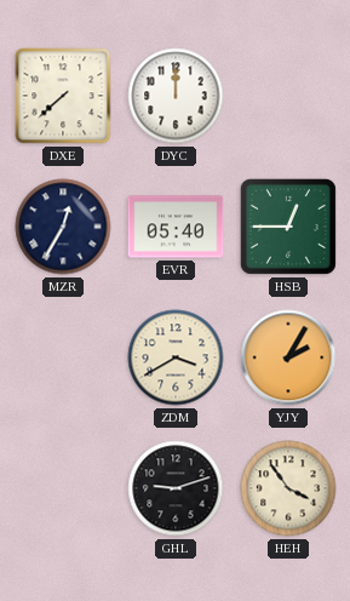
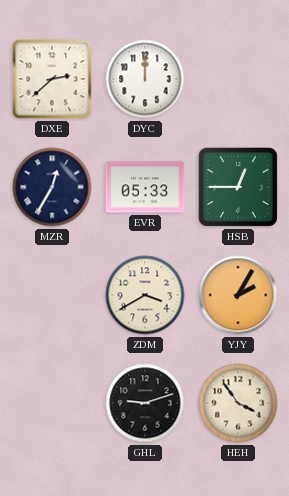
DXE: 7:38 -> 2:38 (52, 79)
EVR: 05:40 -> 05:33 (145, 187)
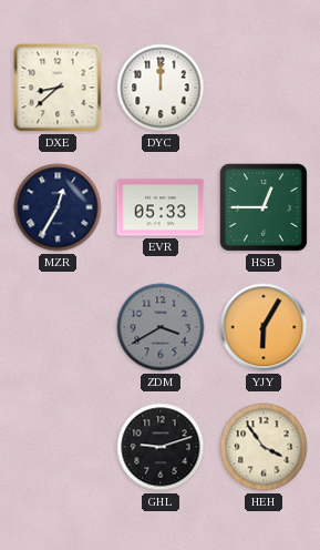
DXE: 2:38 -> 8:38 (58, 88)
ZDM dial: cream -> grey (161, 327)
YJY: 2:05 -> 6:05 (264, 327)
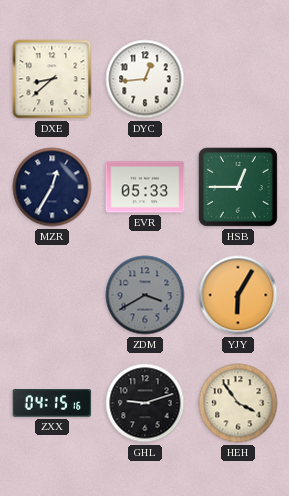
DYC: 12:00 -> 12:44 (145, 79)
ZXX: none -> 04:15 (52, 403)
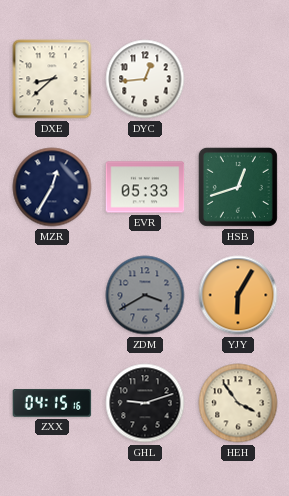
HSB: 12:45 -> 12:42 (238, 187)
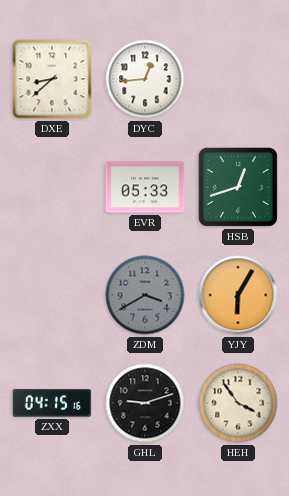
MZR: 12:35 -> none (52, 187)
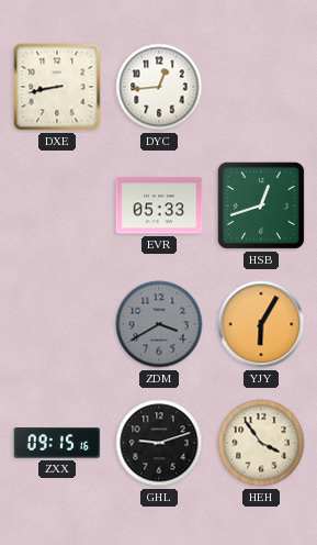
DXE: 8:38 -> 8:43 (57, 87)
ZXX: 04:15 -> 09:15 (57, 443)
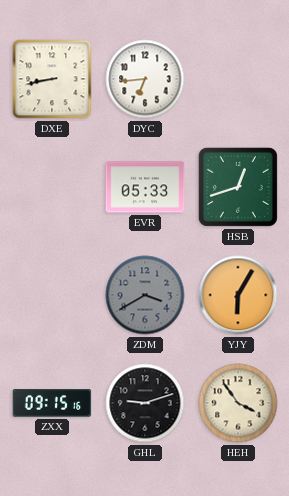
DYC: 12:44 -> 6:44 (145, 79)
